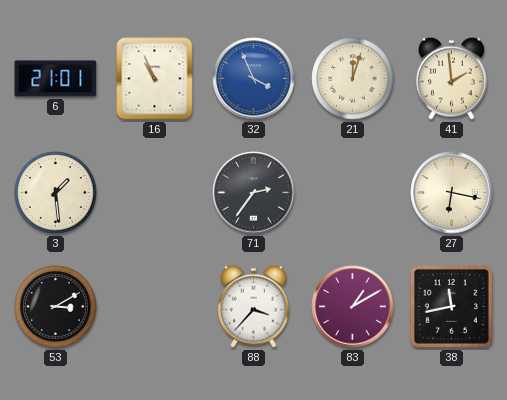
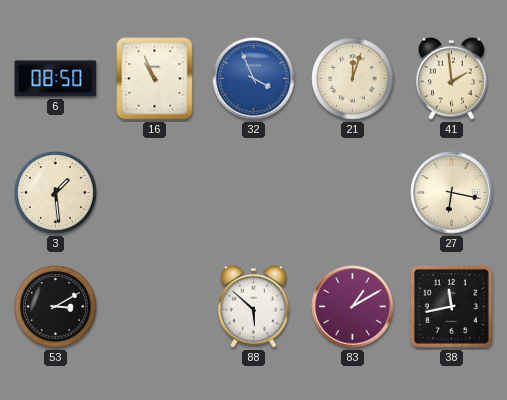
6: 21:01 -> 08:50 (56, 79)
71: 2:36 -> none (254, 193)
88: 3:37 -> 5:52 (253, 306)
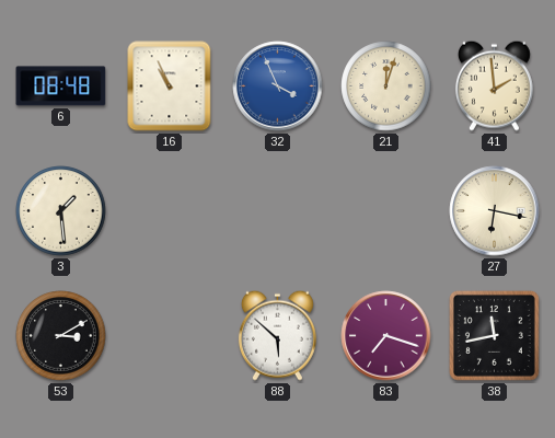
6: 08:50 -> 08:48 (61, 87)
83: 1:10 -> 7:18 (386, 336)
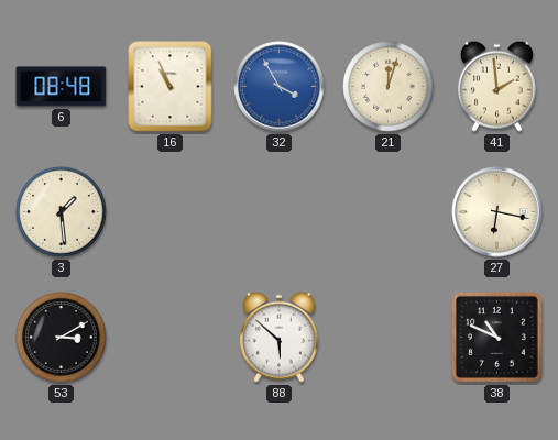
32: 3:56 -> 3:55 (280, 87)
83: 7:18 -> none (386, 336)
38: 11:43 -> 10:49 (496, 337)
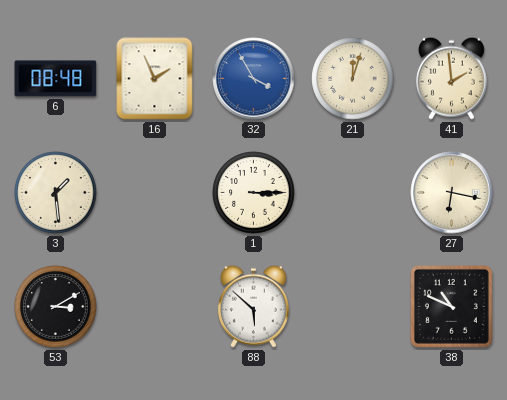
16: 10:56 -> 1:56 (155, 79)
1: none -> 3:15 (254, 193)
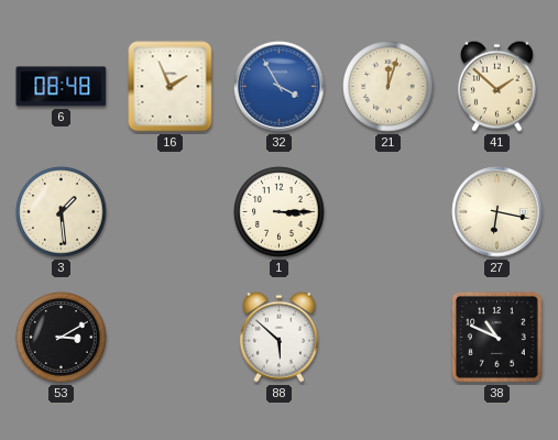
41: 1:59 -> 1:52 (496, 86)
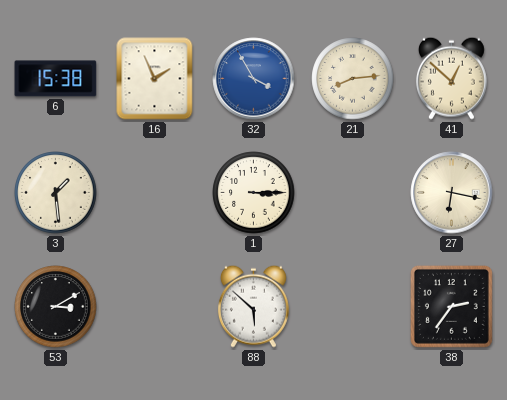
6: 08:48 -> 15:38 (56, 79)
21: 12:03 -> 8:14 (353, 79)
41: 1:52 -> 12:52 (451, 78)
38: 10:49 -> 2:36 (451, 306)
